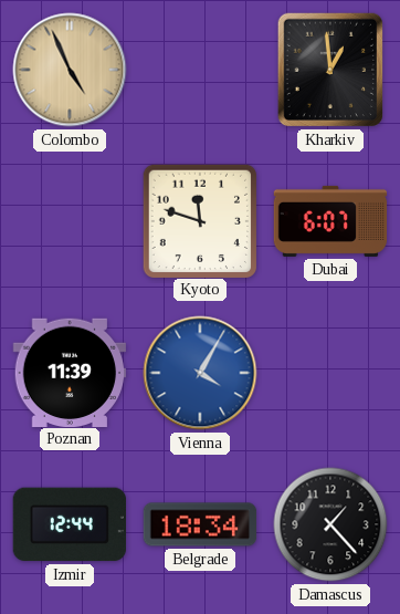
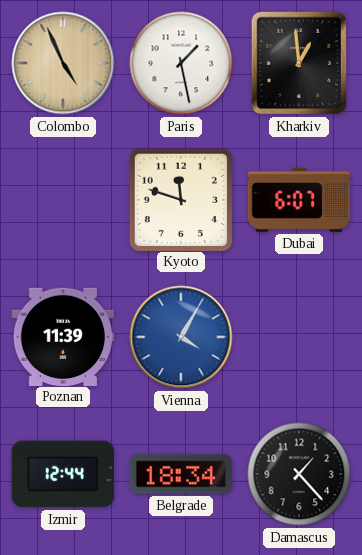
Paris: none -> 1:28 (181, 63)
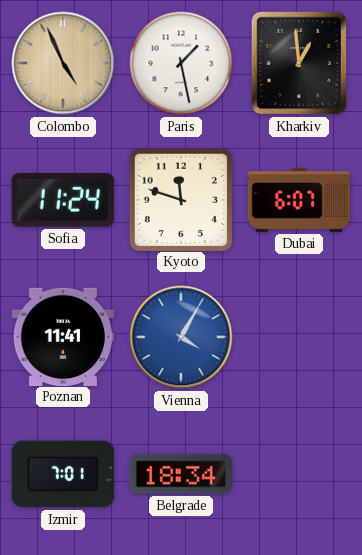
Sofia: none -> 11:24 (63, 201)
Poznan: 11:39 -> 11:41 (63, 336)
Izmir: 12:44 -> 7:01 (62, 474)
Damascus: 1:23 -> none (299, 474)
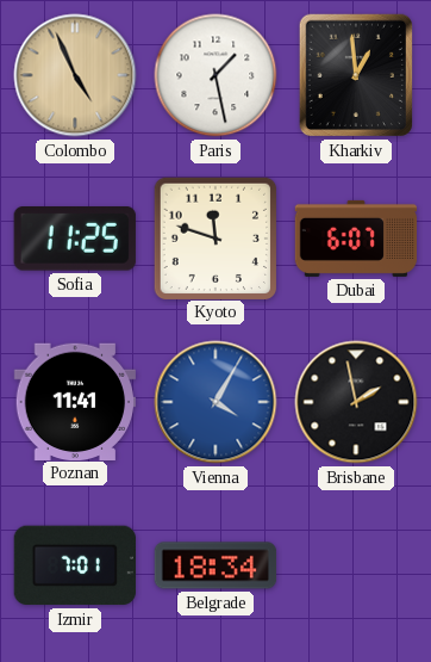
Sofia: 11:24 -> 11:25 (75, 240)
Brisbane: none -> 1:58 (356, 402)
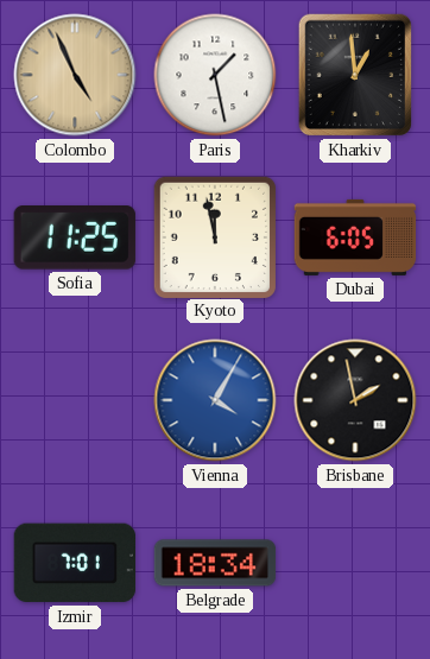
Kyoto: 11:48 -> 11:58 (214, 236)
Dubai: 6:07 -> 6:05 (355, 237)
Poznan: 11:41 -> none (75, 401)
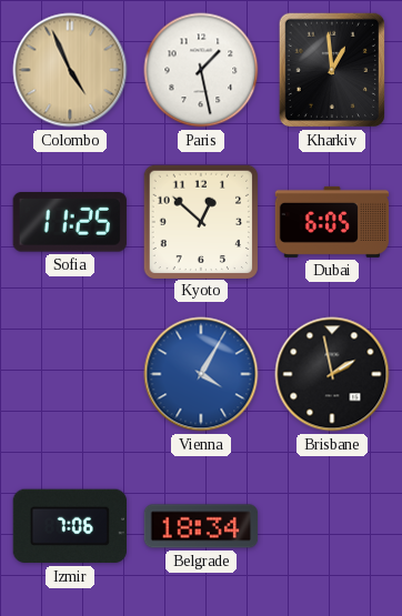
Kyoto: 11:58 -> 12:52 (200, 221)
Izmir: 7:01 -> 7:06 (69, 526)
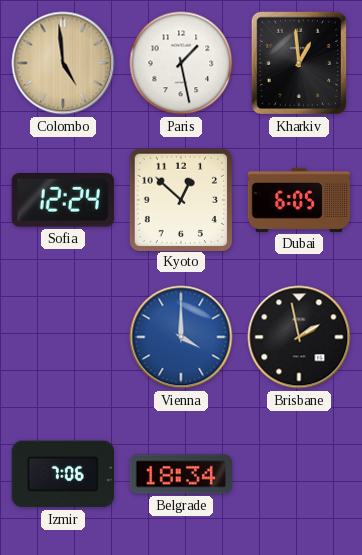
Colombo: 4:56 -> 4:59 (63, 63)
Sofia: 11:25 -> 12:24 (63, 201)
Vienna: 4:05 -> 4:00 (181, 337)
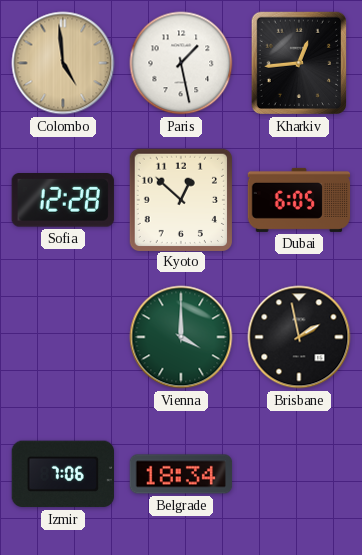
Kharkiv: 12:59 -> 12:44 (298, 63)
Sofia: 12:24 -> 12:28 (63, 201)
Vienna dial: blue -> green (181, 337)
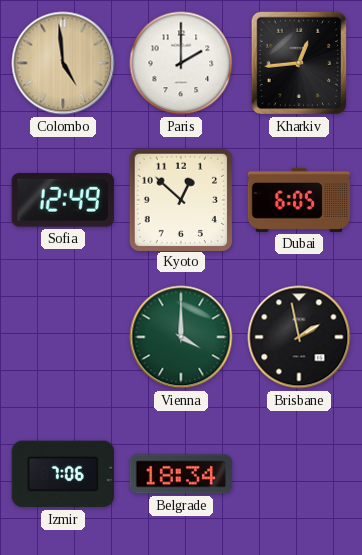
Paris: 1:28 -> 2:00 (181, 63)
Sofia: 12:28 -> 12:49 (63, 201)
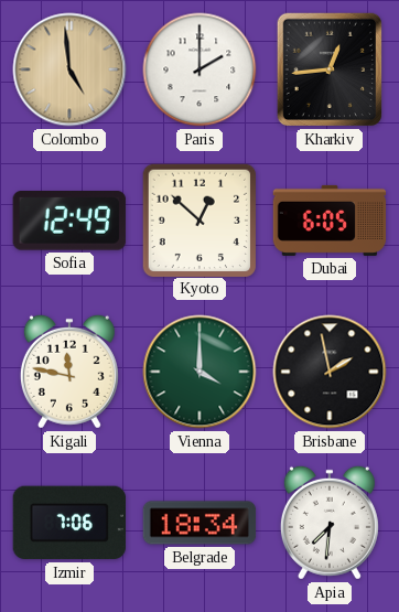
Kigali: none -> 11:47 (69, 372)
Apia: none -> 7:31 (330, 523)
